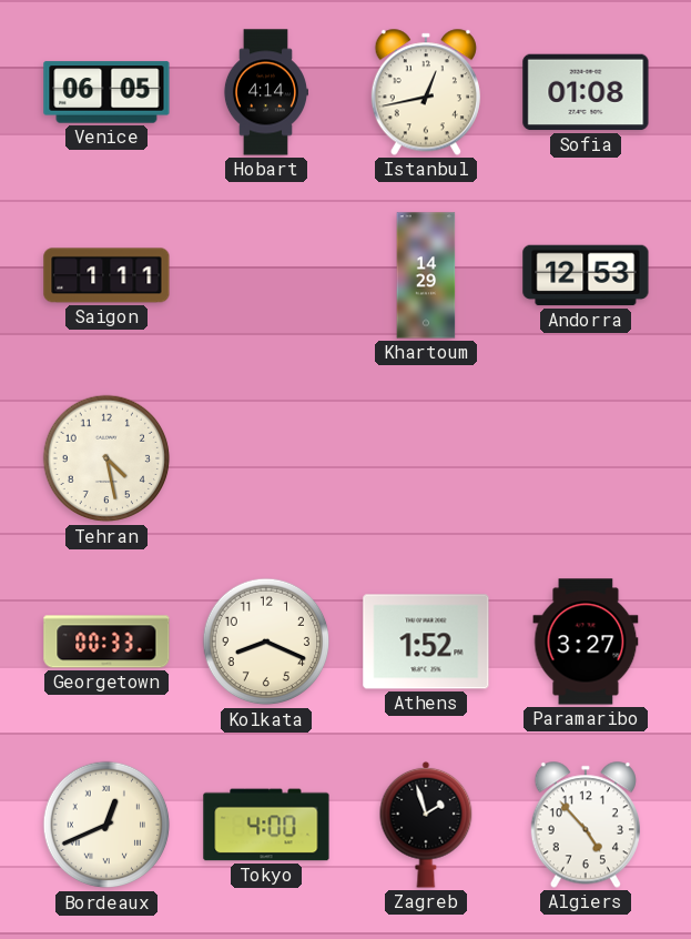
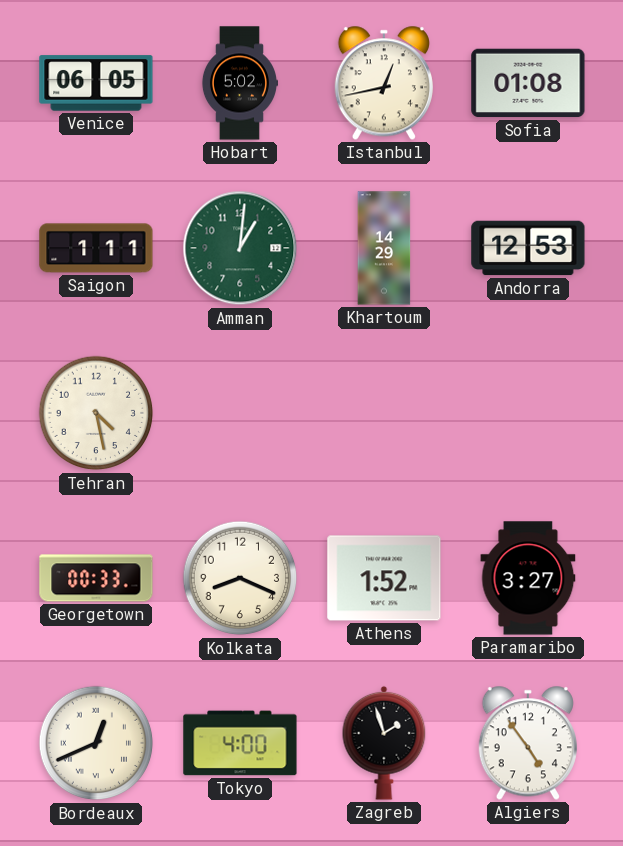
Hobart: 4:14 -> 5:02 (239, 83)
Amman: none -> 1:01 (240, 248)
Algiers: 4:53 -> 4:54 (528, 743)
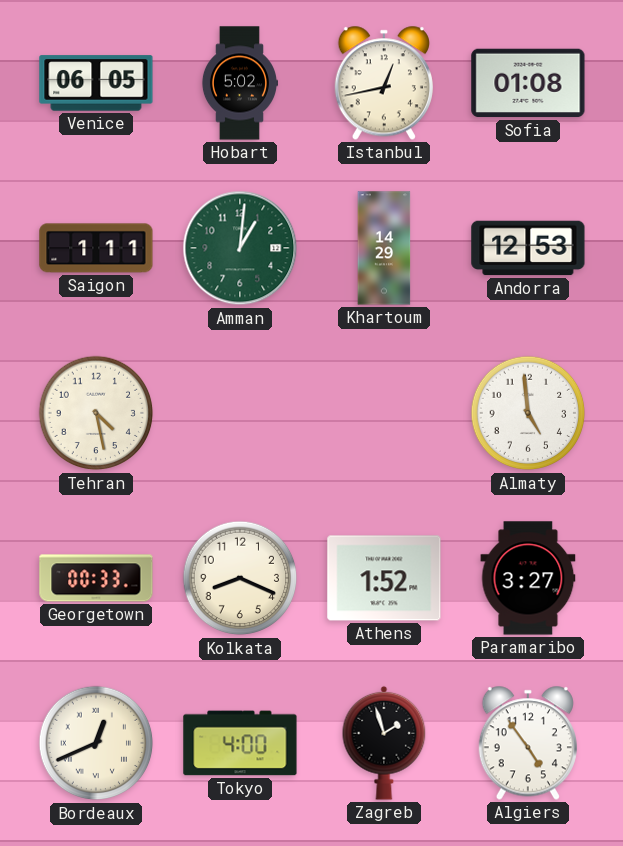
Almaty: none -> 4:59 (528, 413)
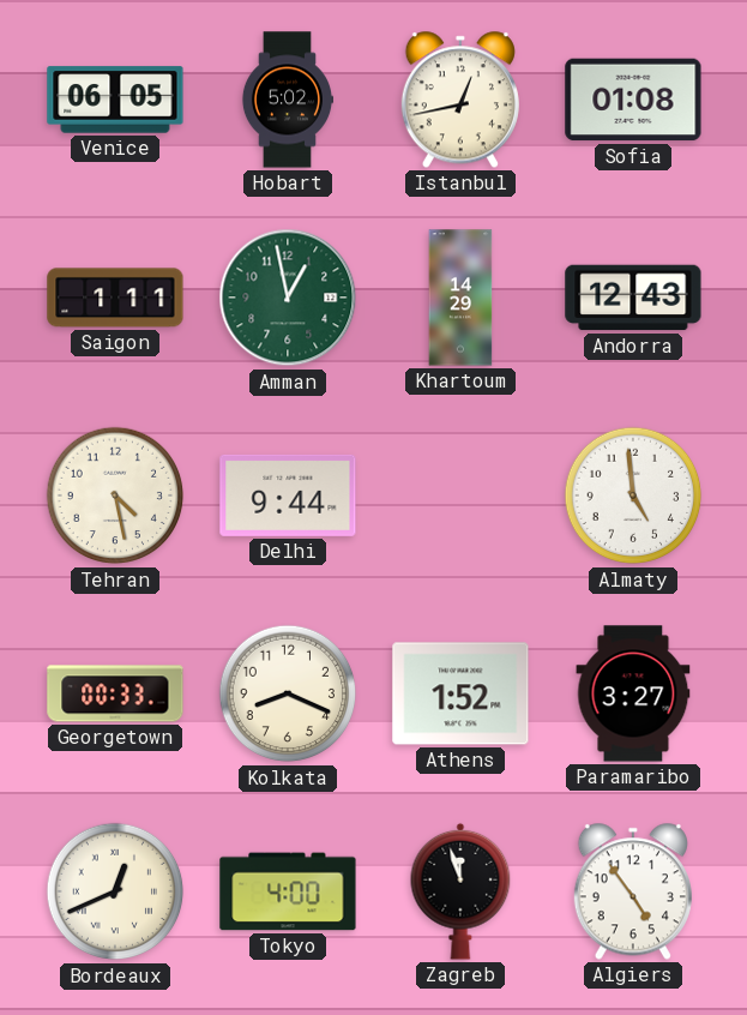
Amman: 1:01 -> 12:58 (288, 298)
Andorra: 12:53 -> 12:43 (633, 298)
Delhi: none -> 9:44 (288, 496)
Zagreb: 1:57 -> 11:57 (460, 891)
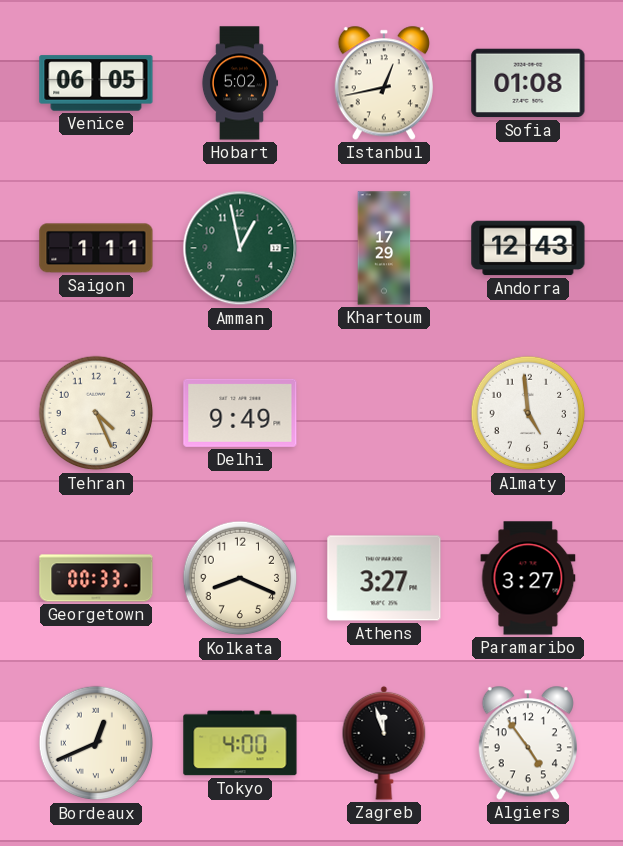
Khartoum: 14:29 -> 17:29 (384, 248)
Tehran: 4:28 -> 4:26 (96, 413)
Delhi: 9:44 -> 9:49 (240, 413)
Athens: 1:52 -> 3:27 (384, 578)
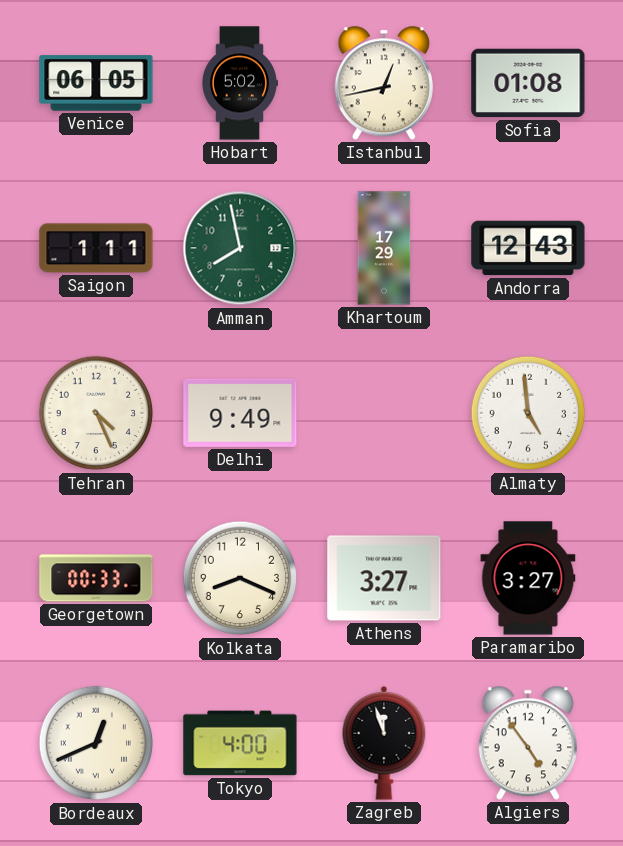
Amman: 12:58 -> 7:58 (240, 248)
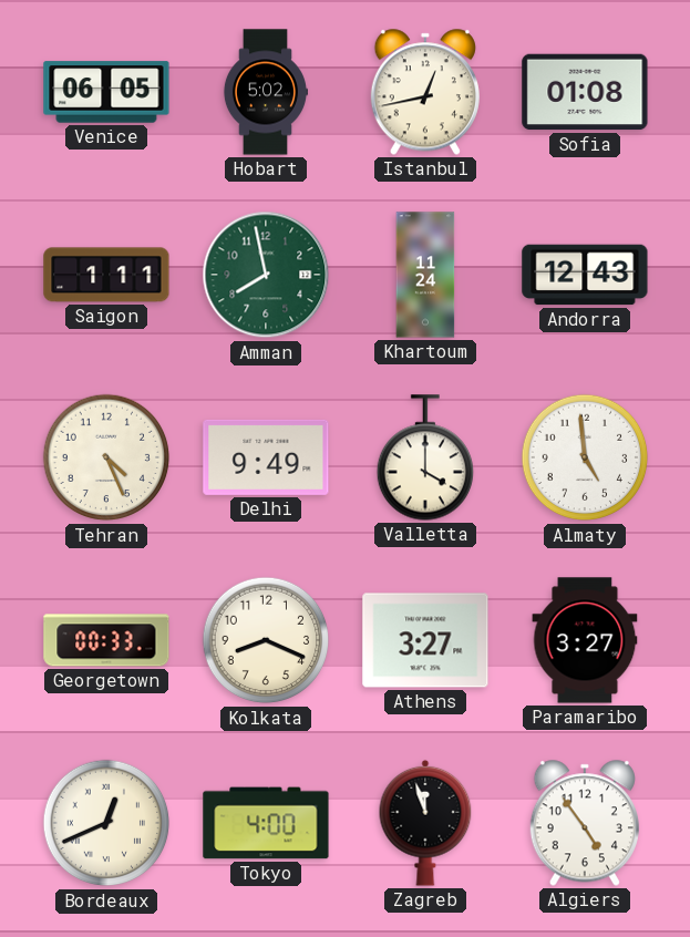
Khartoum: 17:29 -> 11:24 (425, 275)
Valletta: none -> 4:00 (424, 457)
